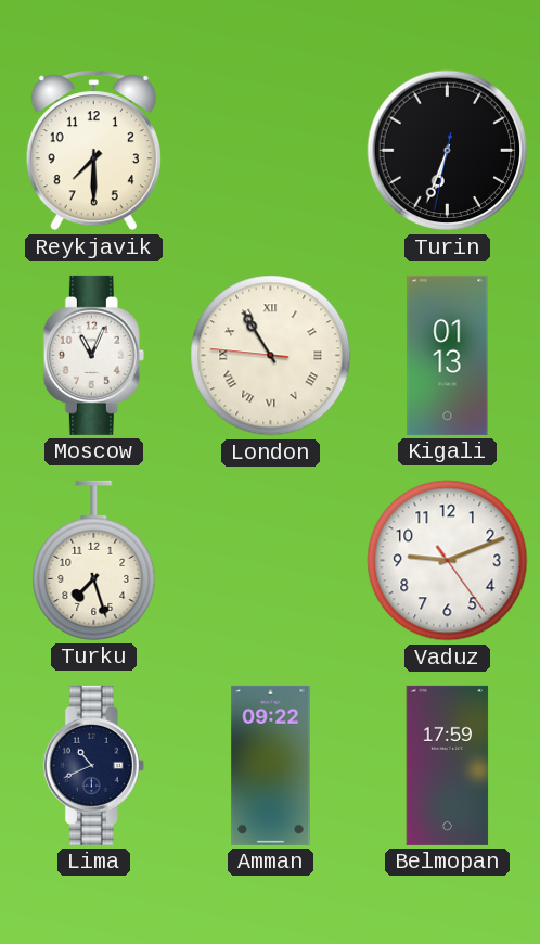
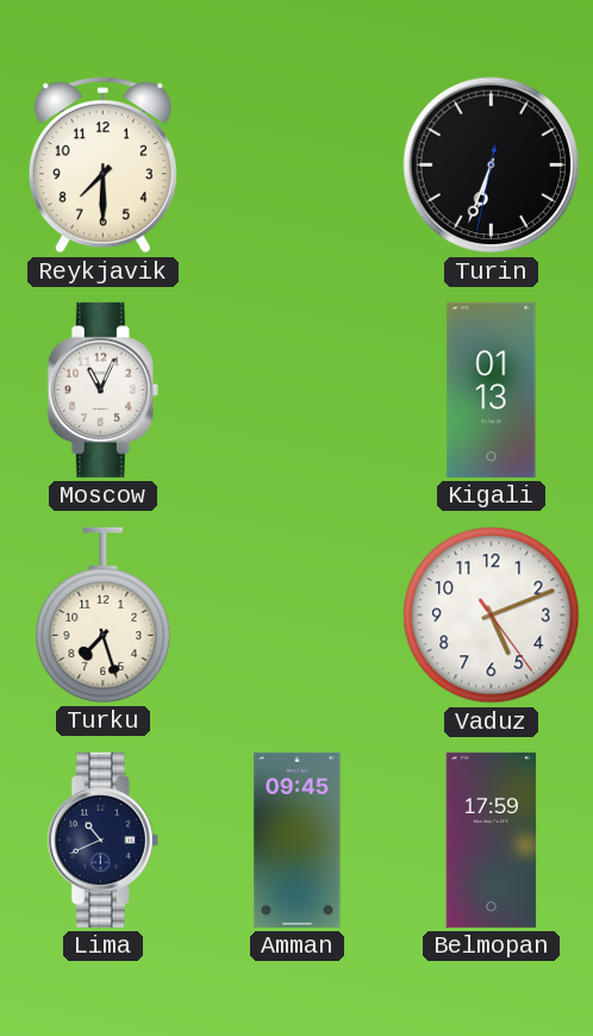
London: 10:54 -> none (271, 356)
Vaduz: 9:11 -> 5:11 (492, 616)
Amman: 09:22 -> 09:45 (298, 840)
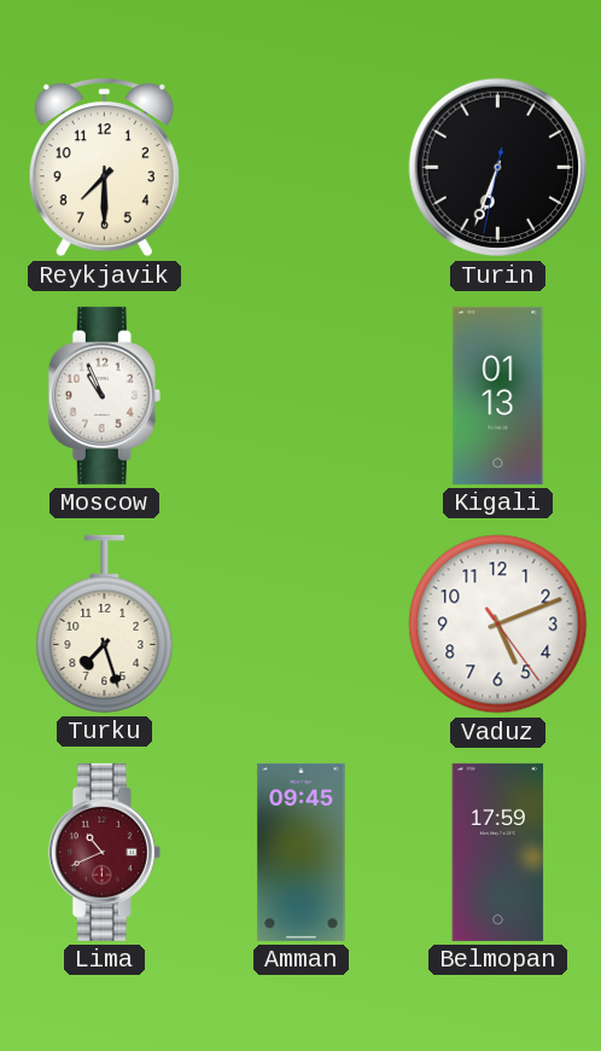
Moscow: 11:04 -> 10:56 (104, 395)
Lima dial: navy -> burgundy (104, 852)
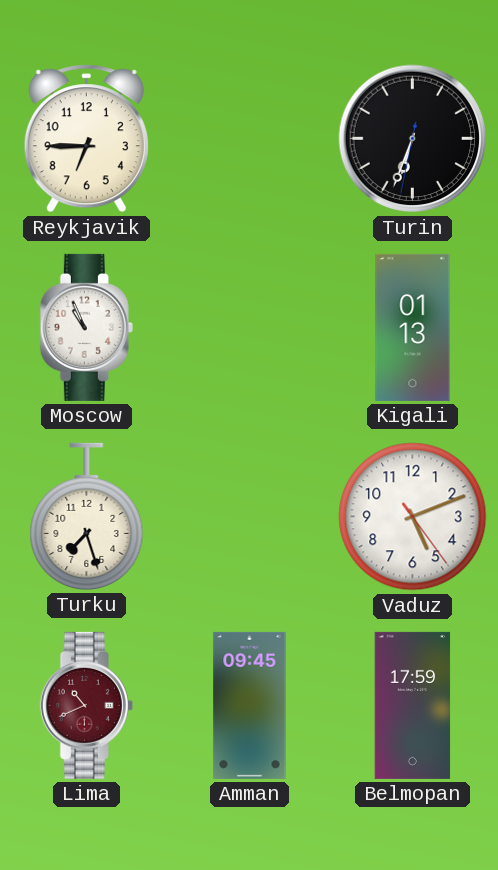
Reykjavik: 7:30 -> 6:45 (86, 139)
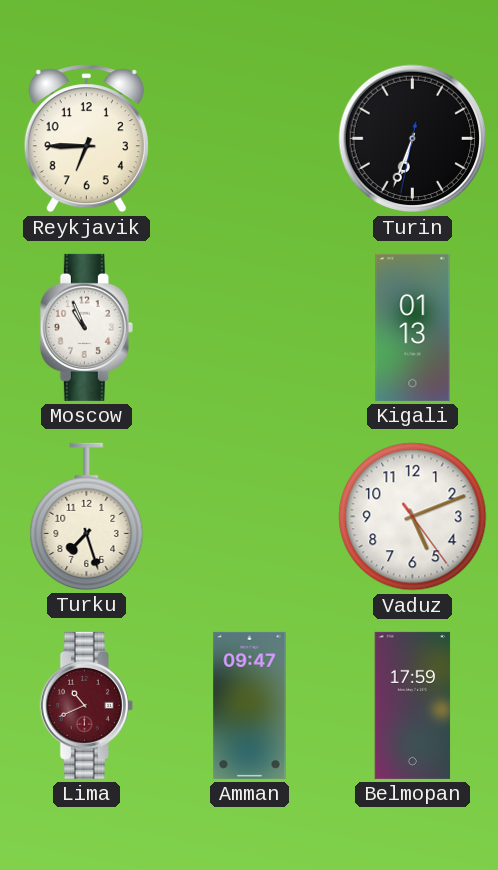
Amman: 09:45 -> 09:47 (250, 705)
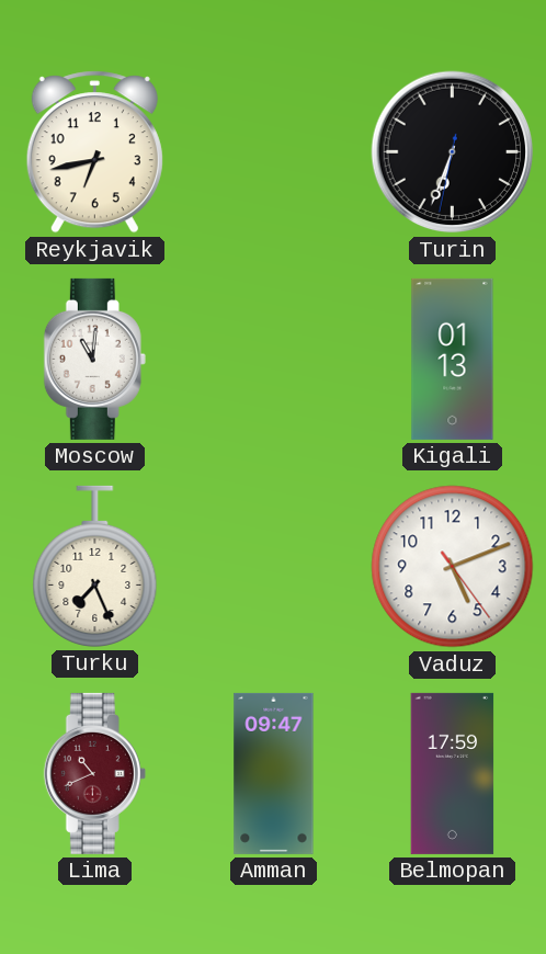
Reykjavik: 6:45 -> 6:43 (94, 152)
Moscow: 10:56 -> 11:01 (94, 359)
Turku: 7:27 -> 7:26 (95, 566)
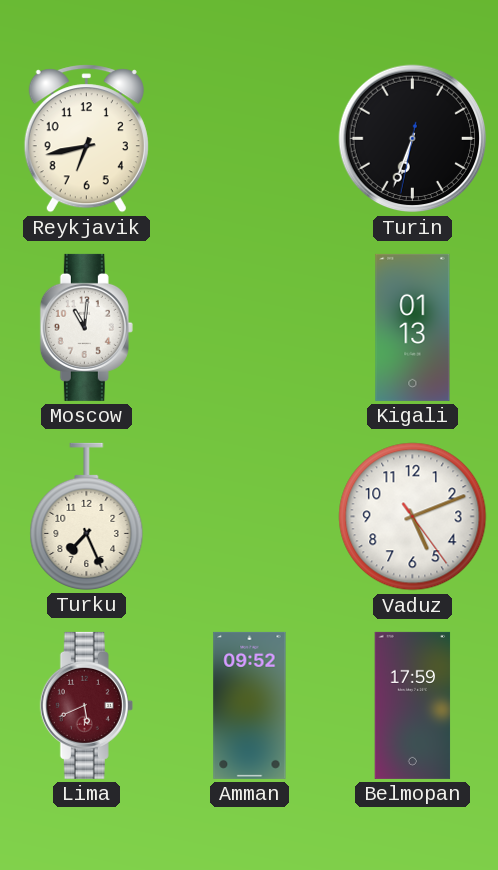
Lima: 10:41 -> 5:41 (86, 705)
Amman: 09:47 -> 09:52 (250, 705)
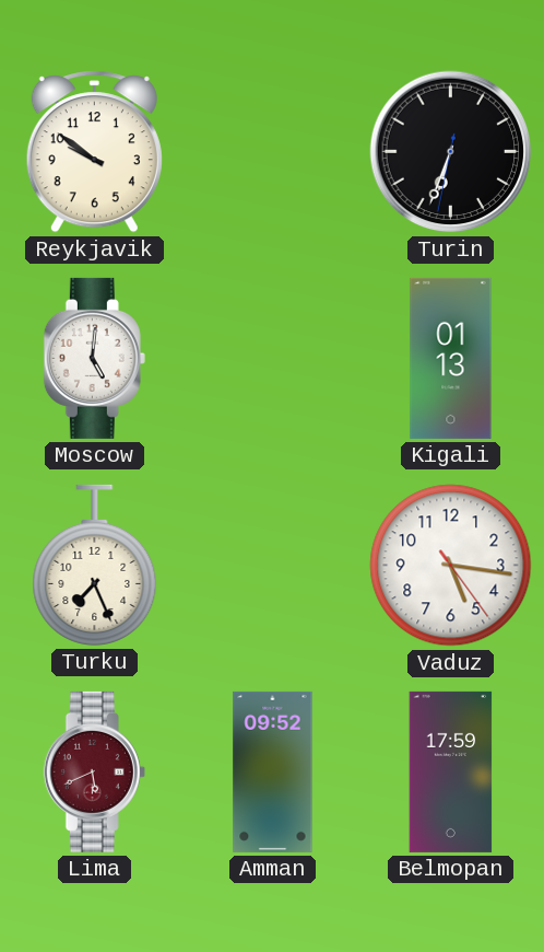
Reykjavik: 6:43 -> 9:51 (94, 152)
Moscow: 11:01 -> 5:01 (94, 358)
Vaduz: 5:11 -> 5:16 (451, 566)
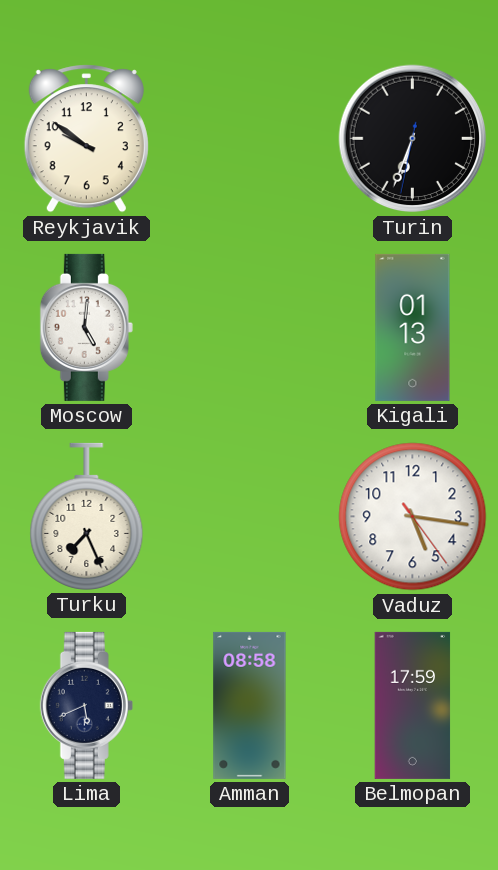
Lima dial: burgundy -> navy (86, 705)
Amman: 09:52 -> 08:58 (250, 705)
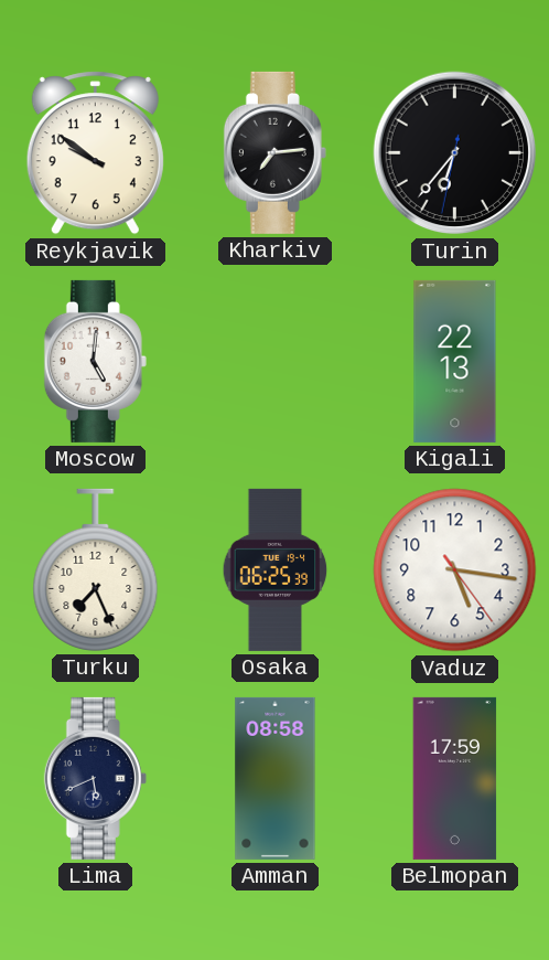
Kharkiv: none -> 7:14 (274, 152)
Turin: 6:33 -> 6:36 (455, 153)
Kigali: 01:13 -> 22:13 (455, 361)
Osaka: none -> 06:25 (276, 569)
